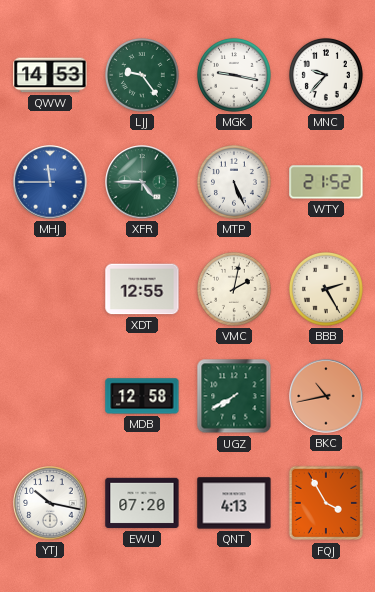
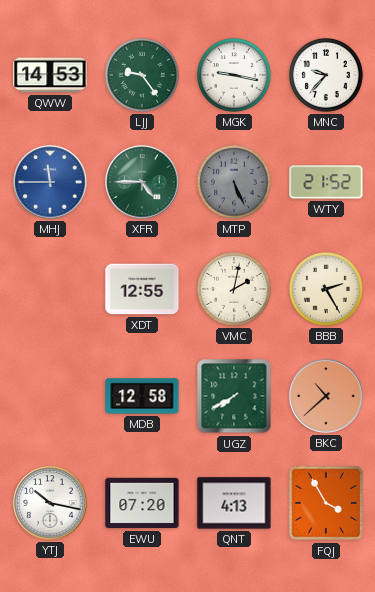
MTP dial: white -> grey (234, 182)
BKC: 10:43 -> 10:38 (326, 396)
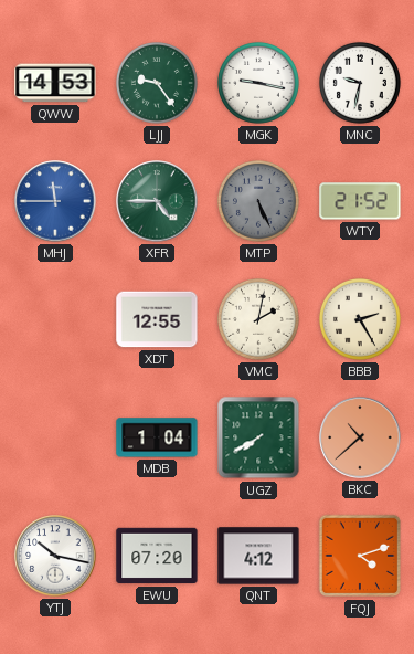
MNC: 9:37 -> 9:32 (360, 83)
MDB: 12:58 -> 1:04 (157, 437)
QNT: 4:13 -> 4:12 (258, 556)
FQJ: 3:55 -> 4:12 (360, 556)
